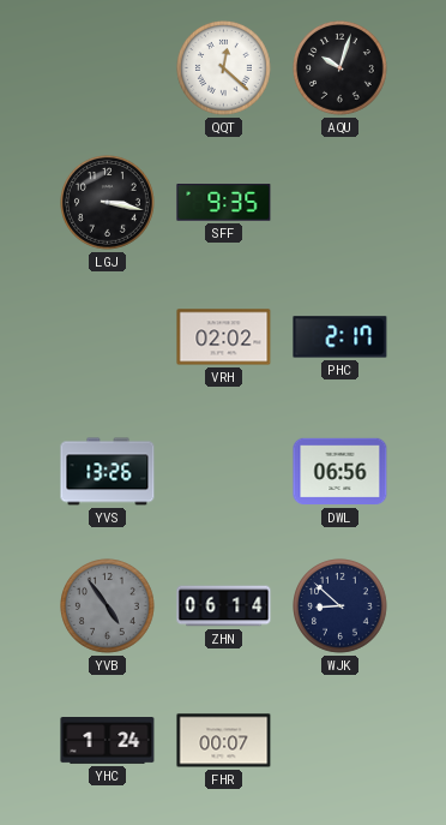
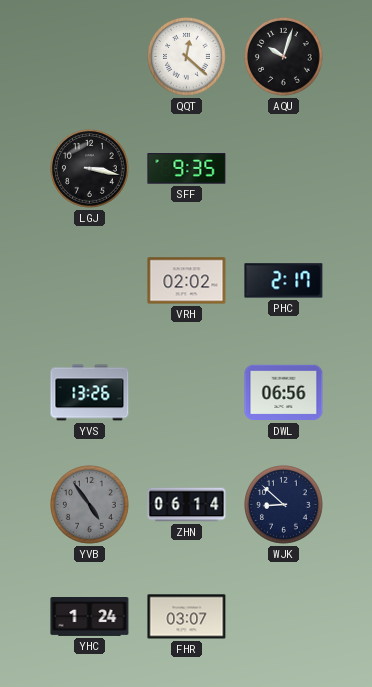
FHR: 00:07 -> 03:07 (187, 617)
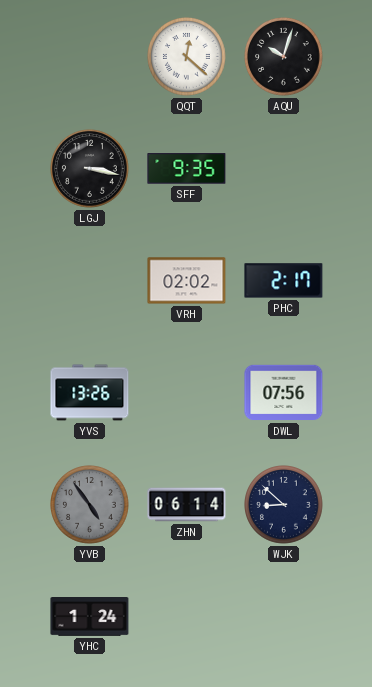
DWL: 06:56 -> 07:56 (284, 393)
FHR: 03:07 -> none (187, 617)
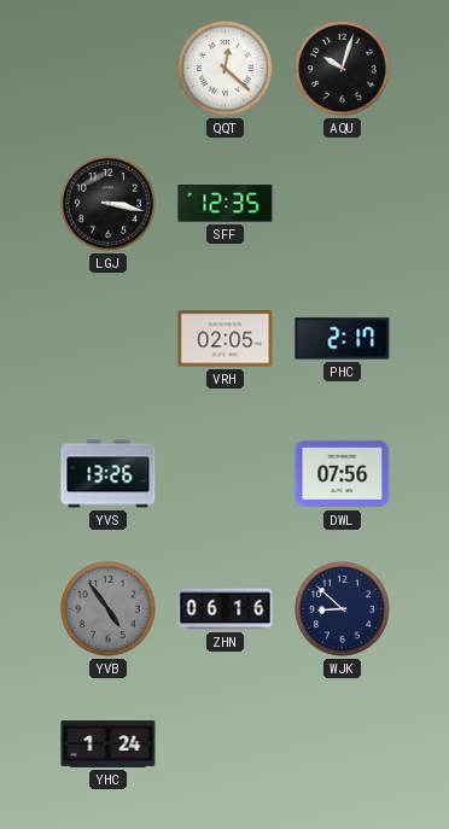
SFF: 9:35 -> 12:35 (226, 204)
VRH: 02:02 -> 02:05 (226, 339)
ZHN: 06:14 -> 06:16 (226, 609)
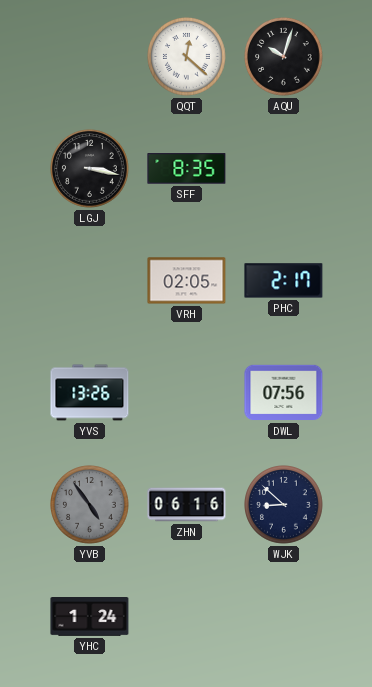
SFF: 12:35 -> 8:35 (187, 169)
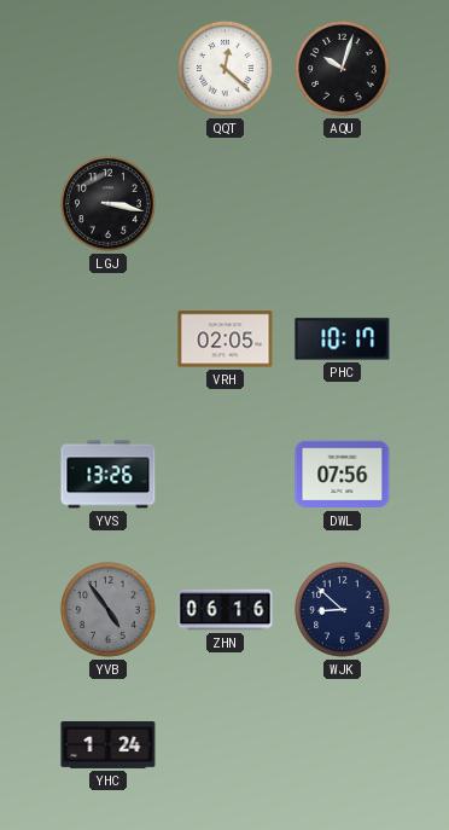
SFF: 8:35 -> none (187, 169)
PHC: 2:17 -> 10:17 (343, 339)
